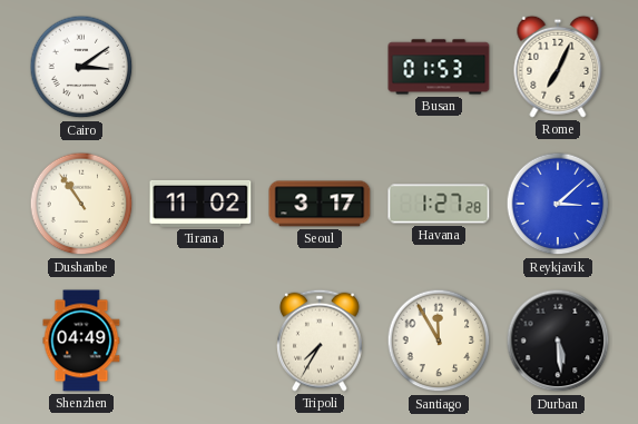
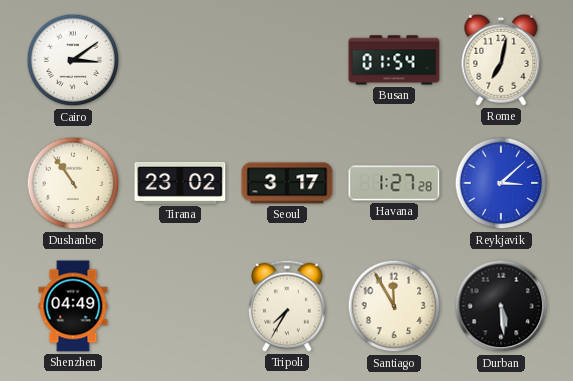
Busan: 01:53 -> 01:54 (394, 60)
Rome: 7:04 -> 7:02 (501, 60)
Tirana: 11:02 -> 23:02 (180, 183)
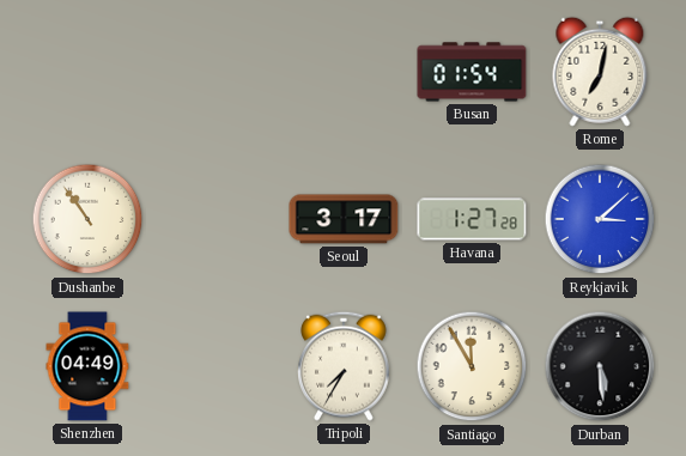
Cairo: 3:09 -> none (73, 60)
Tirana: 23:02 -> none (180, 183)
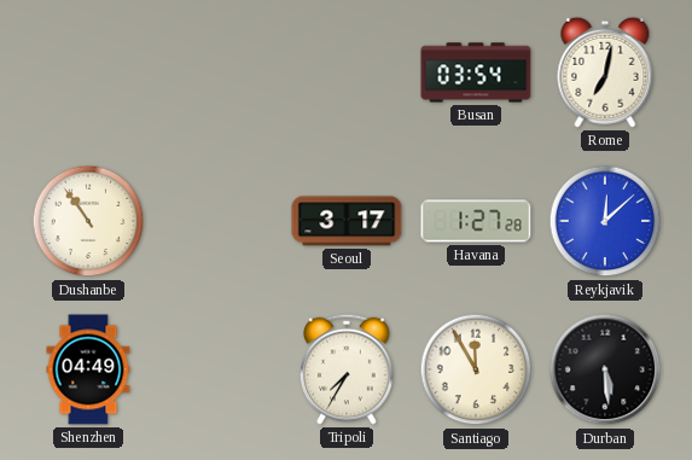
Busan: 01:54 -> 03:54 (476, 72)
Reykjavik: 3:08 -> 12:08 (605, 221)
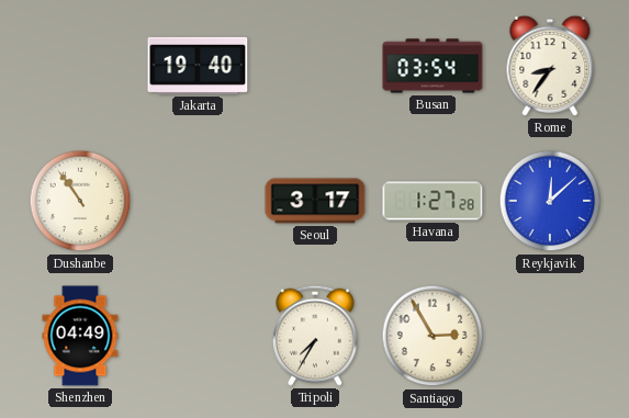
Jakarta: none -> 19:40 (198, 66)
Rome: 7:02 -> 8:36 (550, 66)
Santiago: 11:55 -> 2:55 (433, 336)
Durban: 5:29 -> none (605, 369)
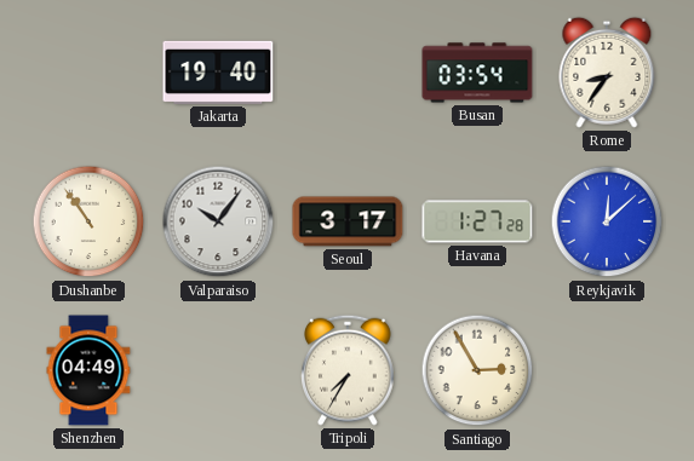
Valparaiso: none -> 10:06 (218, 221)
